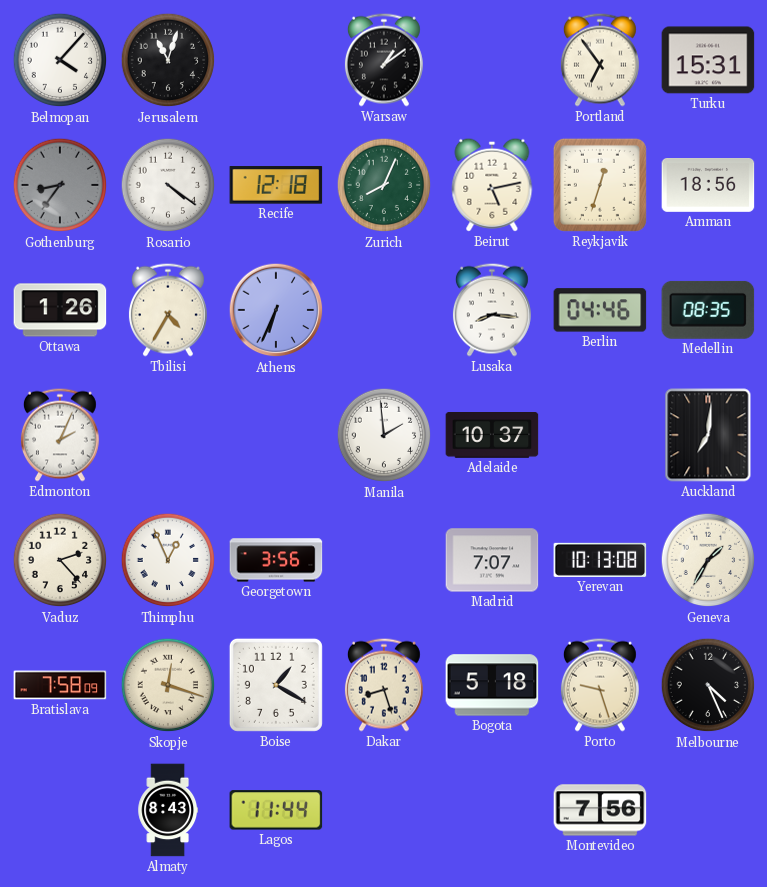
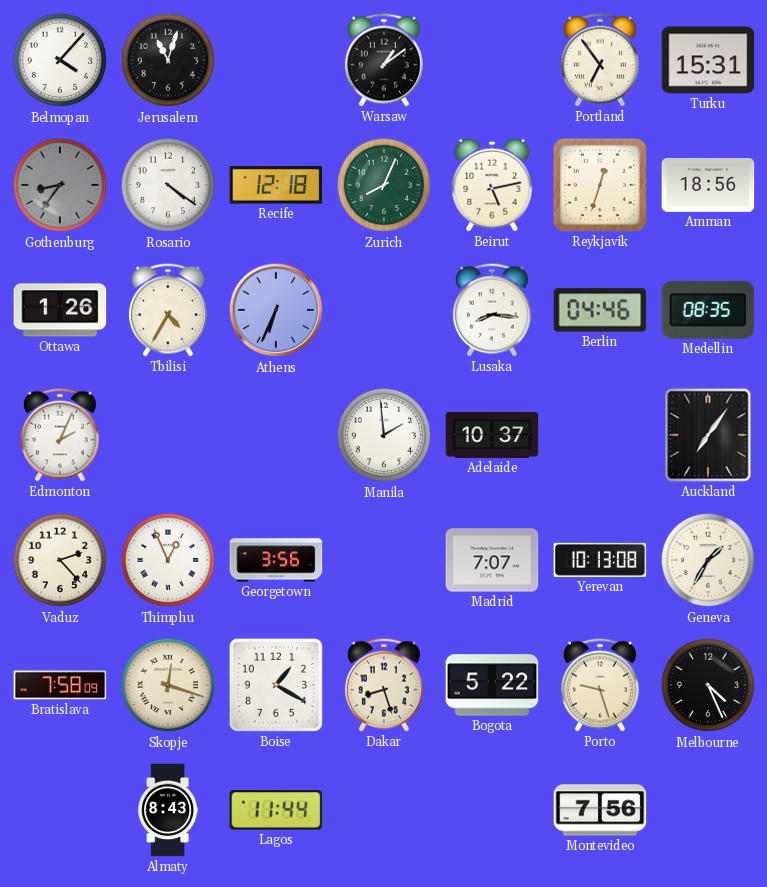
Auckland: 7:01 -> 7:06 (708, 435)
Bogota: 5:18 -> 5:22 (492, 685)
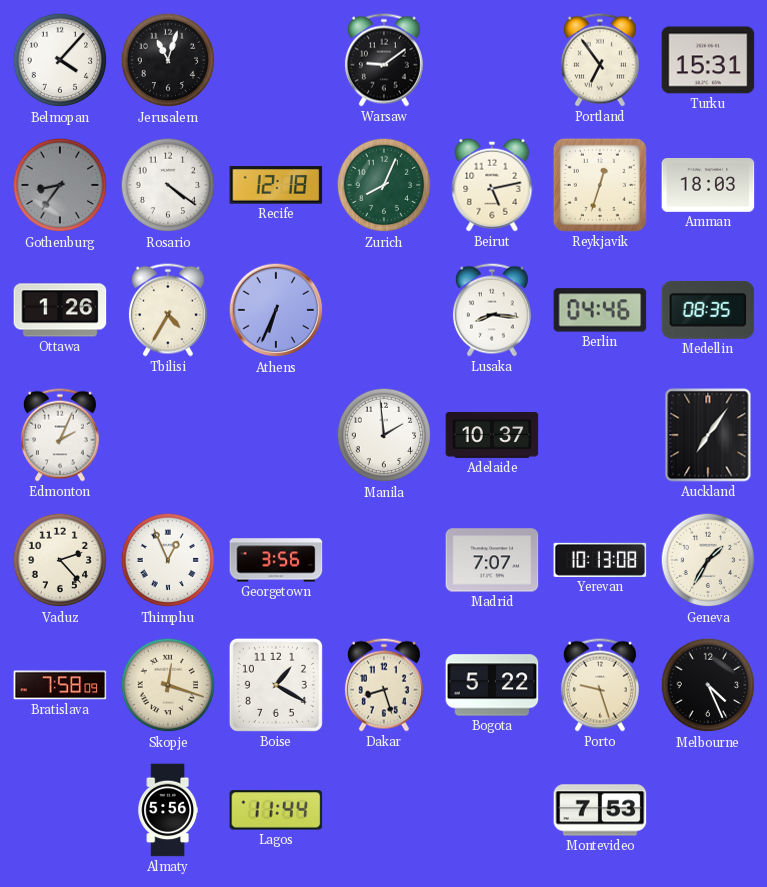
Warsaw: 1:09 -> 9:09 (384, 60)
Amman: 18:56 -> 18:03 (708, 186)
Almaty: 8:43 -> 5:56 (167, 810)
Montevideo: 7:56 -> 7:53 (600, 810)
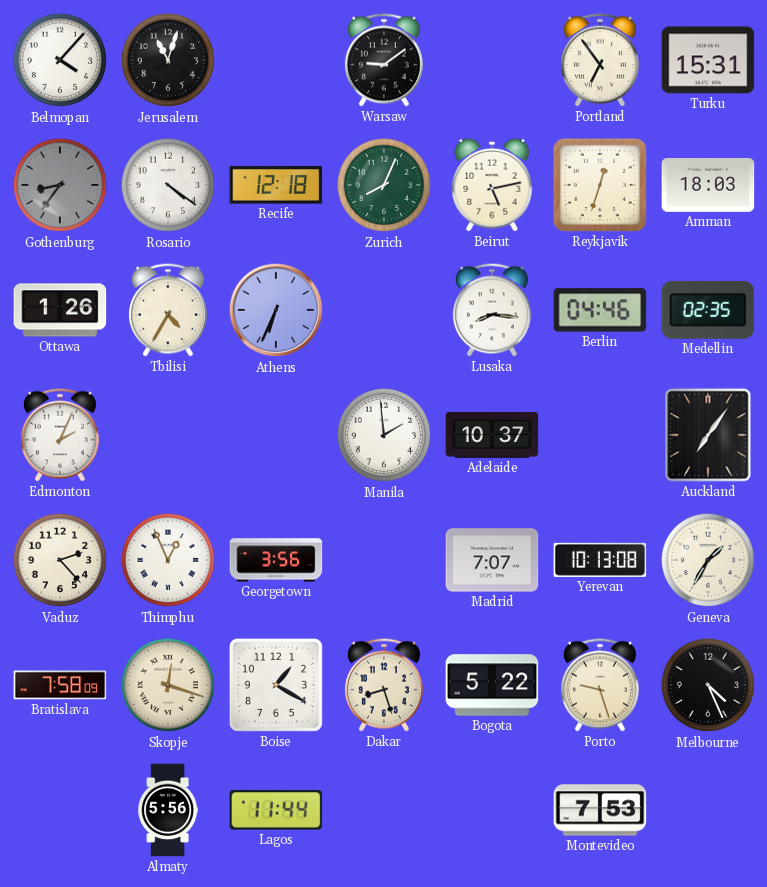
Medellin: 08:35 -> 02:35 (708, 310)
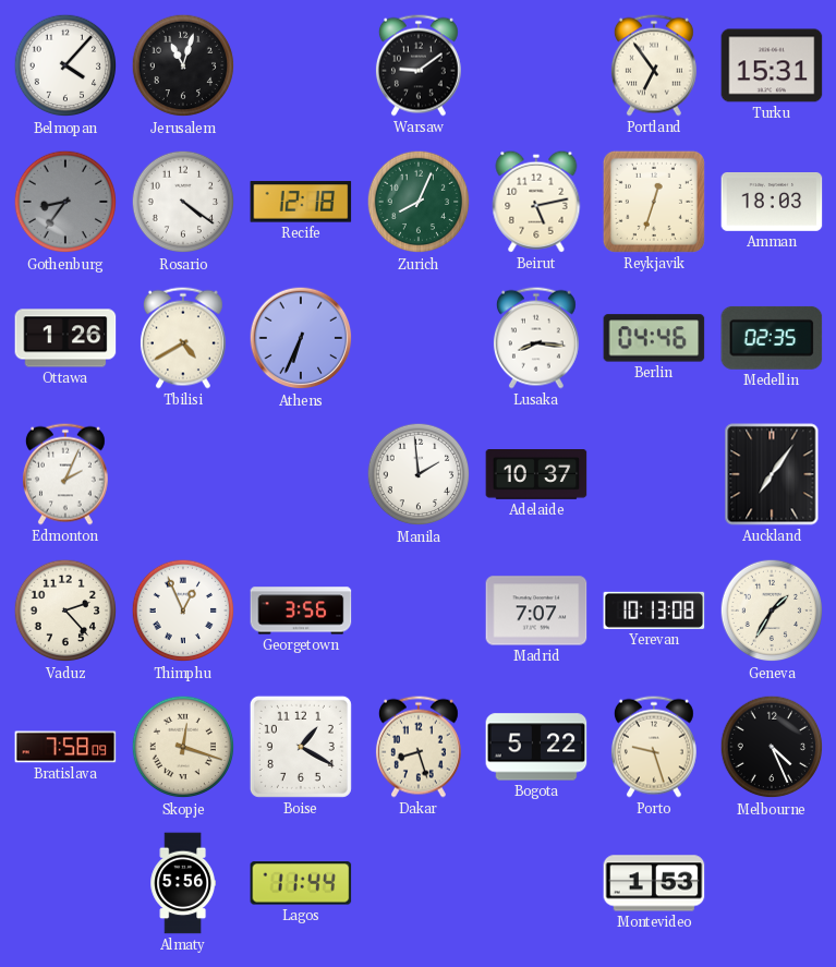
Tbilisi: 4:35 -> 4:40 (183, 338)
Montevideo: 7:53 -> 1:53 (654, 883)
